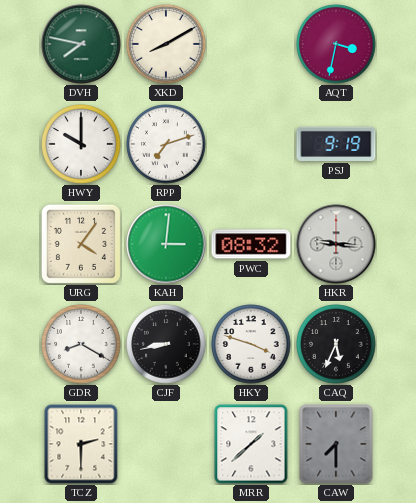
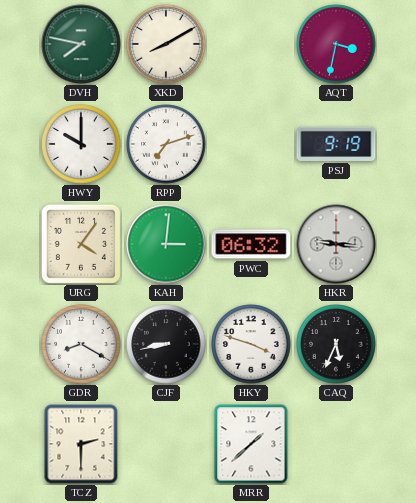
PWC: 08:32 -> 06:32 (251, 244)
CAW: 7:30 -> none (336, 444)
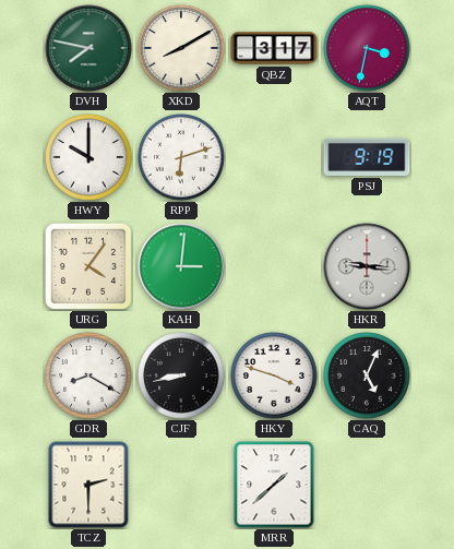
QBZ: none -> 3:17 (274, 48)
RPP: 7:12 -> 6:12 (181, 157)
PWC: 06:32 -> none (251, 244)
CAQ: 5:34 -> 5:04 (367, 375)
